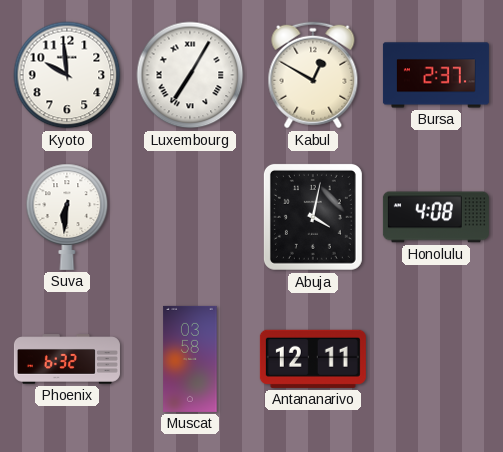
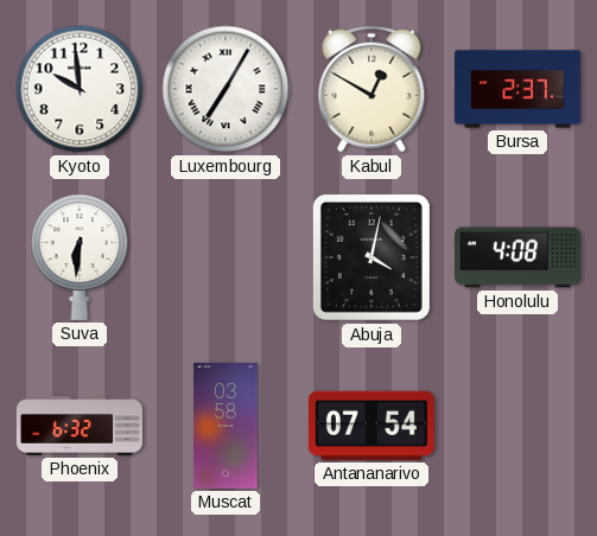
Antananarivo: 12:11 -> 07:54 (371, 426)
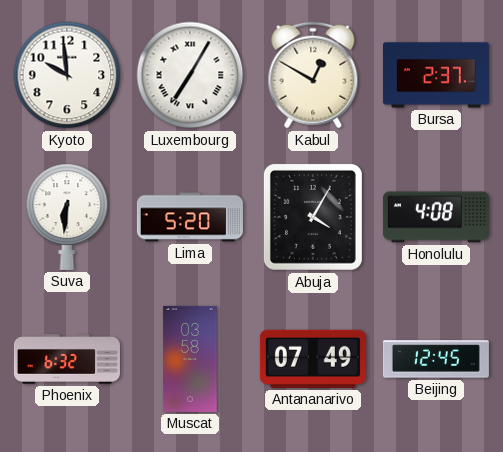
Lima: none -> 5:20 (190, 217)
Abuja: 4:02 -> 4:05 (313, 217)
Antananarivo: 07:54 -> 07:49 (313, 359)
Beijing: none -> 12:45 (436, 359)
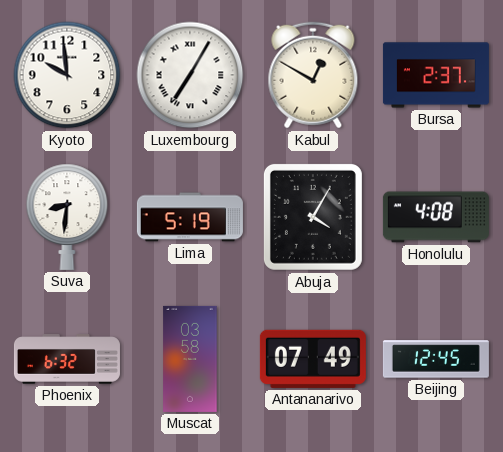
Suva: 6:31 -> 8:31 (67, 217)
Lima: 5:20 -> 5:19 (190, 217)
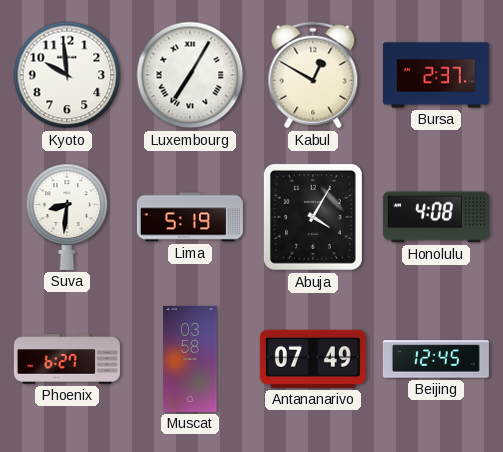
Phoenix: 6:32 -> 6:27 (67, 359)
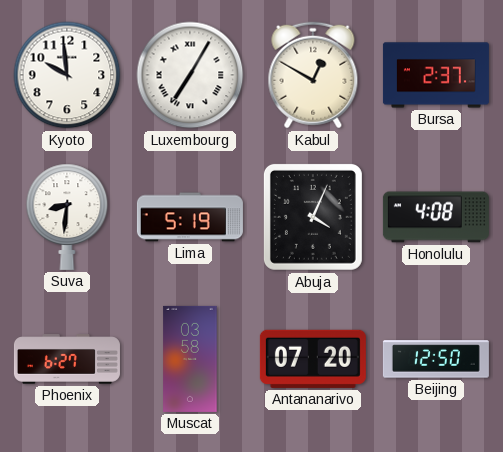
Abuja: 4:05 -> 4:04 (313, 217)
Antananarivo: 07:49 -> 07:20 (313, 359)
Beijing: 12:45 -> 12:50 (436, 359)
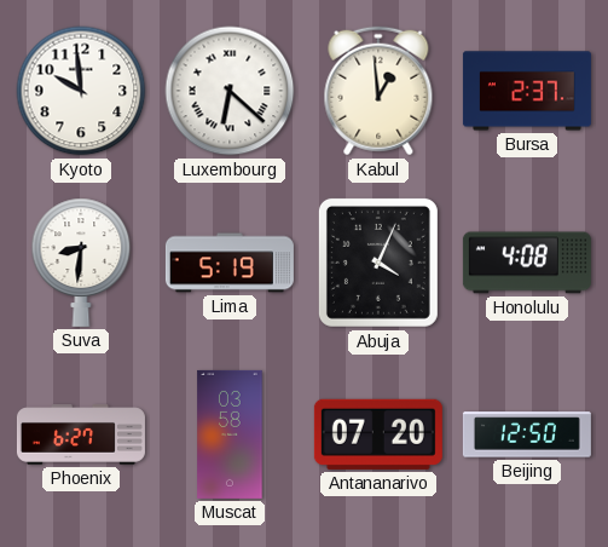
Luxembourg: 7:05 -> 6:22 (230, 91)
Kabul: 12:50 -> 12:59 (378, 91)
